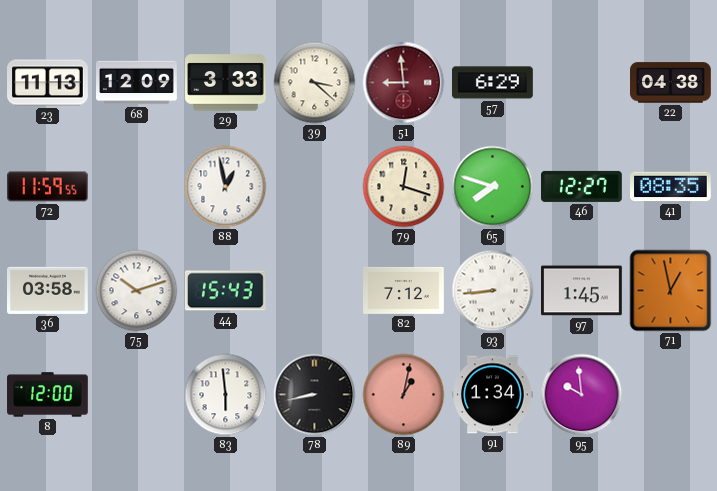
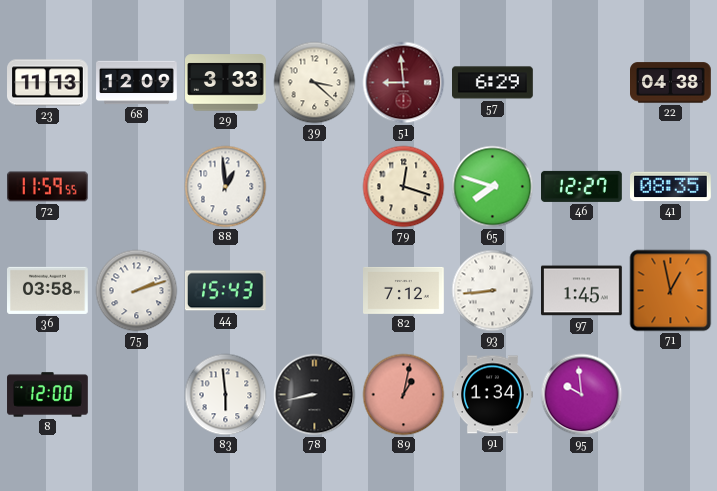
88: 12:58 -> 12:59 (226, 187)
75: 10:12 -> 2:12 (137, 291)
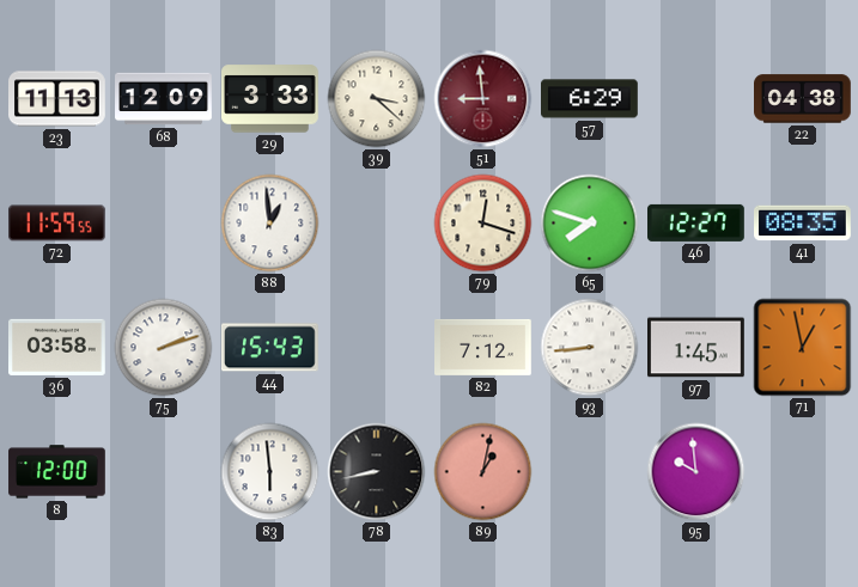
91: 1:34 -> none (493, 395)
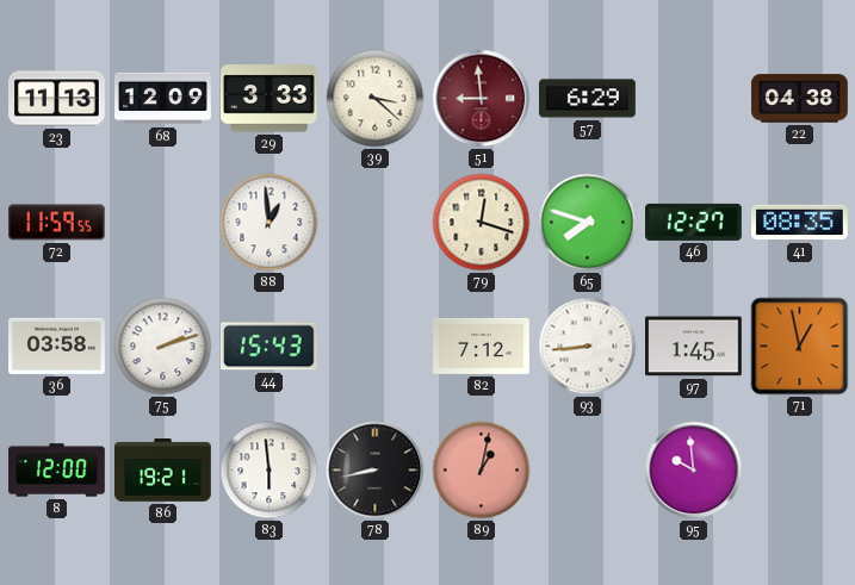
86: none -> 19:21 (163, 469)
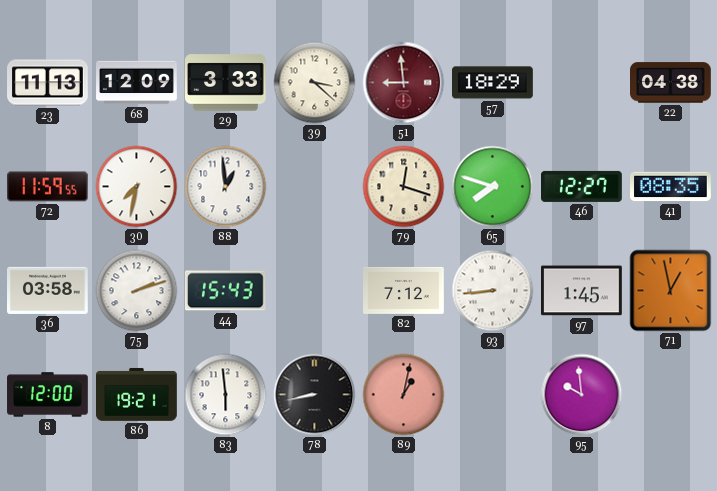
57: 6:29 -> 18:29 (493, 83)
30: none -> 7:32 (137, 187)
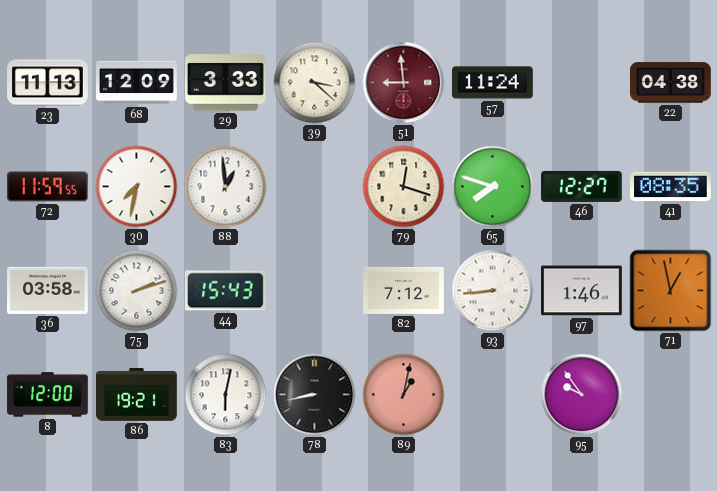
57: 18:29 -> 11:24 (493, 83)
97: 1:45 -> 1:46 (582, 291)
83: 5:59 -> 6:02 (226, 395)
95: 9:59 -> 9:54 (582, 395)
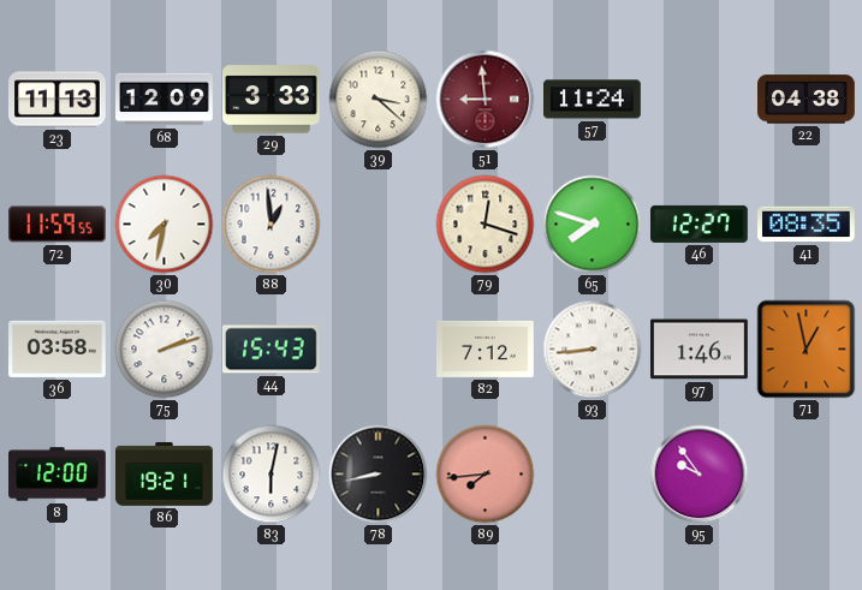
89: 1:02 -> 7:44 (486, 475)
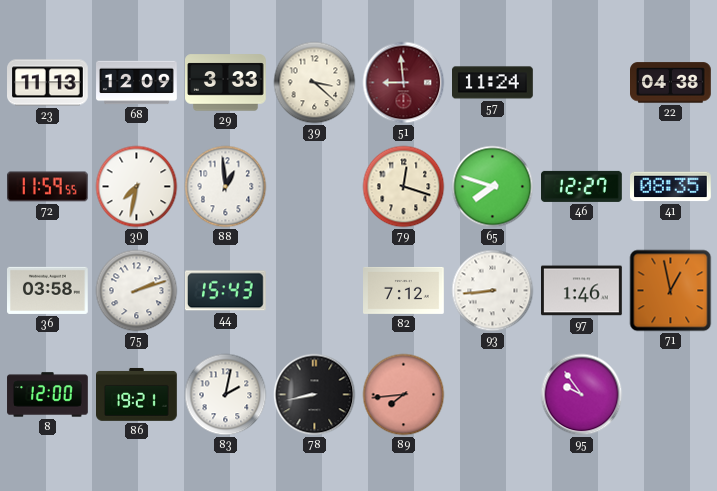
83: 6:02 -> 2:02 (226, 395)
